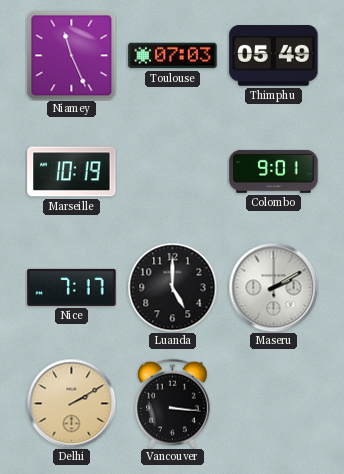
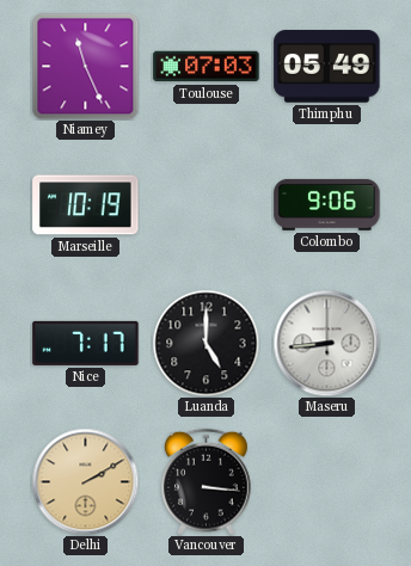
Colombo: 9:01 -> 9:06 (327, 204)
Maseru: 2:10 -> 8:44 (326, 343)
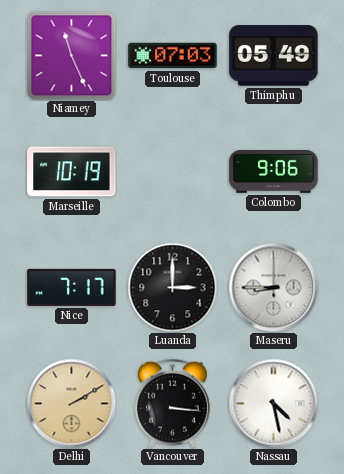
Luanda: 5:00 -> 3:00 (172, 287)
Maseru: 8:44 -> 8:45 (273, 287)
Nassau: none -> 4:28 (273, 403)
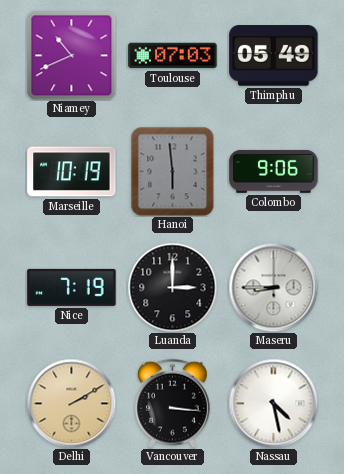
Niamey: 11:26 -> 10:41 (71, 55)
Hanoi: none -> 5:59 (173, 171)
Nice: 7:17 -> 7:19 (72, 287)
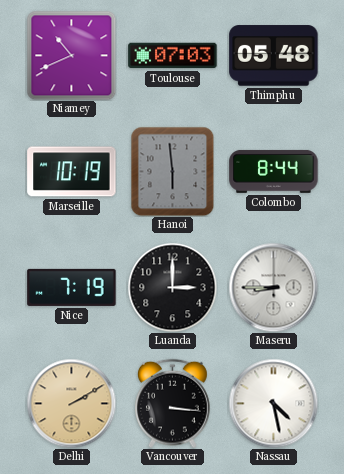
Thimphu: 05:49 -> 05:48 (274, 56)
Colombo: 9:06 -> 8:44 (274, 171)
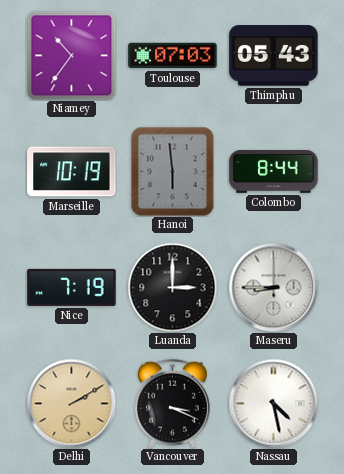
Niamey: 10:41 -> 10:36 (71, 55)
Thimphu: 05:48 -> 05:43 (274, 56)
Vancouver: 3:16 -> 3:19 (173, 403)
